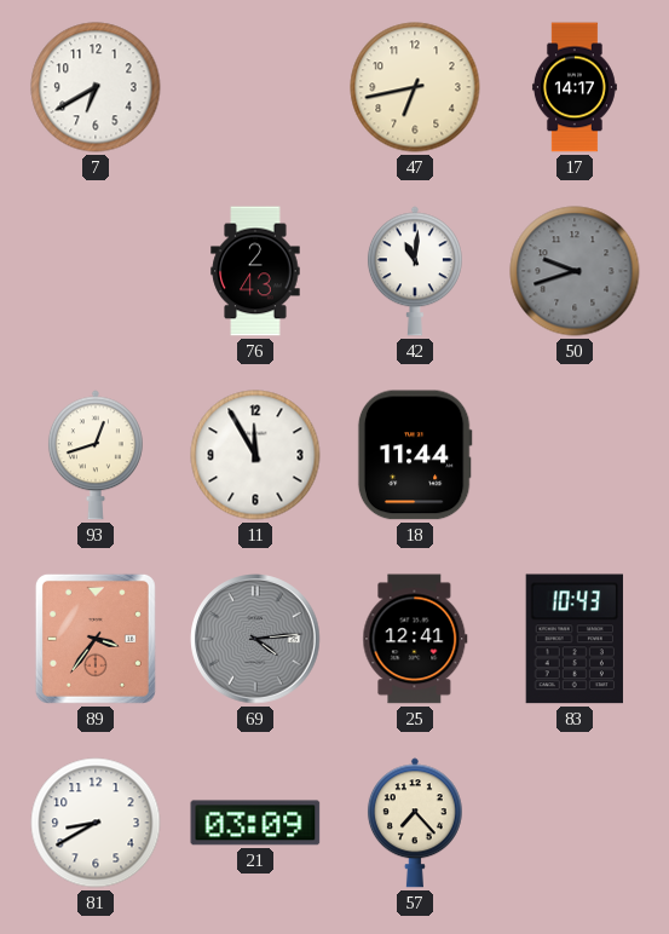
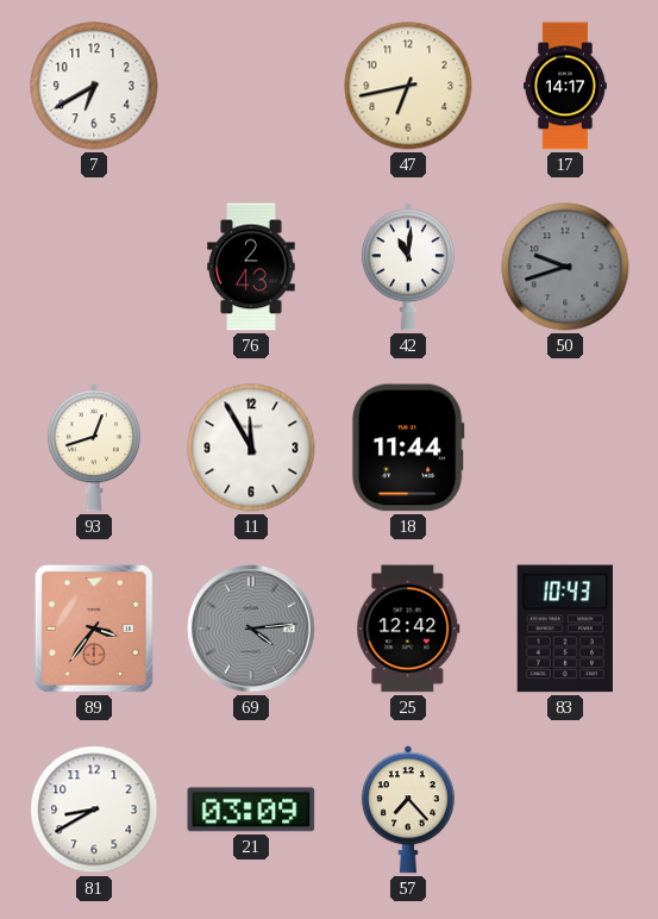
25: 12:41 -> 12:42 (408, 629)
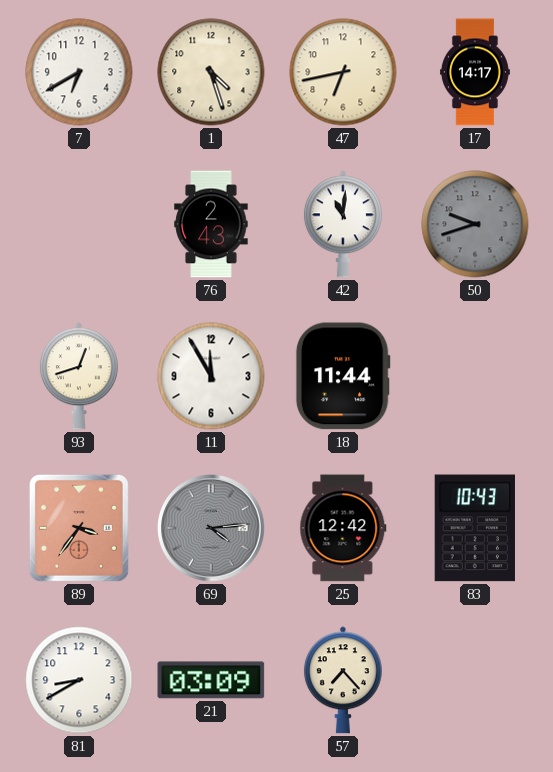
1: none -> 4:27 (211, 72)
